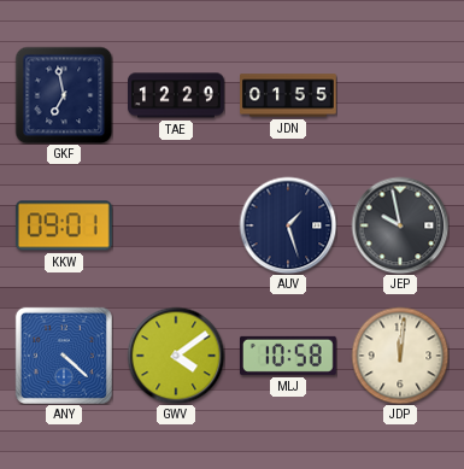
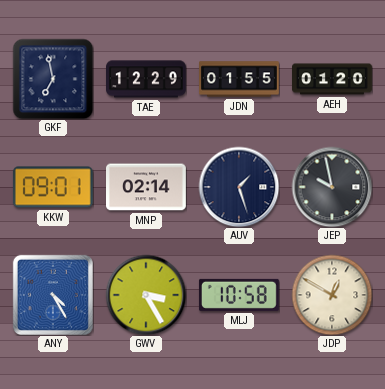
AEH: none -> 01:20 (333, 79)
MNP: none -> 02:14 (147, 187)
ANY: 4:22 -> 4:25 (53, 295)
GWV: 4:09 -> 3:25 (146, 295)
JDP: 12:01 -> 12:50 (332, 295)
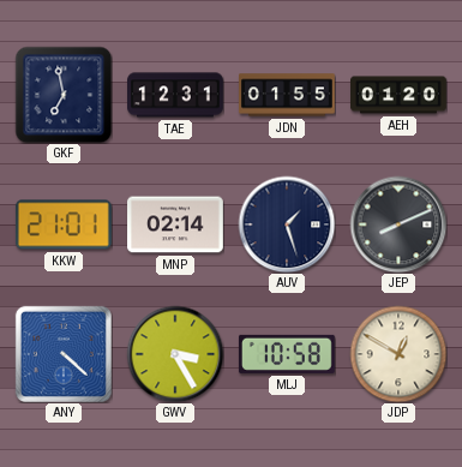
TAE: 12:29 -> 12:31 (176, 95)
KKW: 09:01 -> 21:01 (64, 224)
JEP: 9:58 -> 8:11 (398, 224)
ANY: 4:25 -> 4:22 (64, 354)
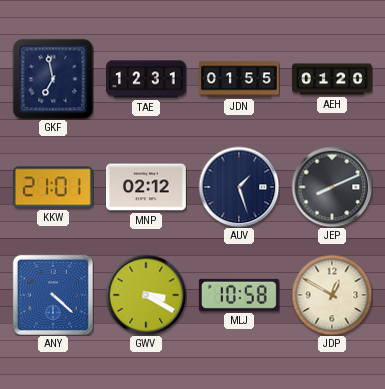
MNP: 02:14 -> 02:12 (147, 187)
GWV: 3:25 -> 3:20 (146, 295)
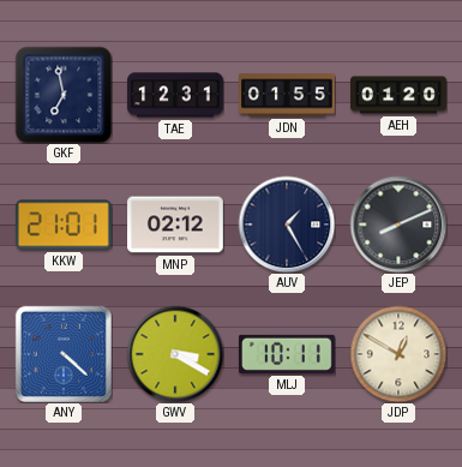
AUV: 1:27 -> 1:25 (287, 224)
MLJ: 10:58 -> 10:11 (287, 354)
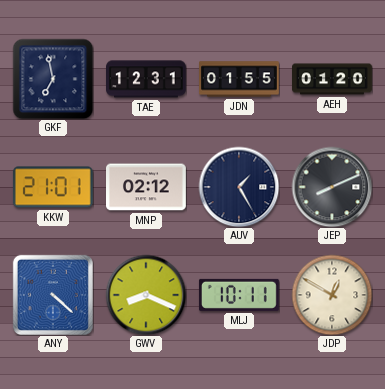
GWV: 3:20 -> 8:19 (146, 295)
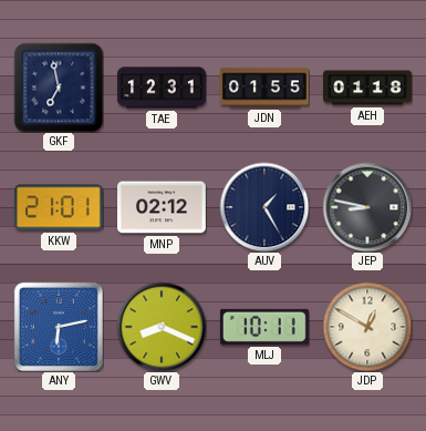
AEH: 01:20 -> 01:18 (368, 88)
JEP: 8:11 -> 8:47 (367, 207)
ANY: 4:22 -> 6:13 (59, 327)
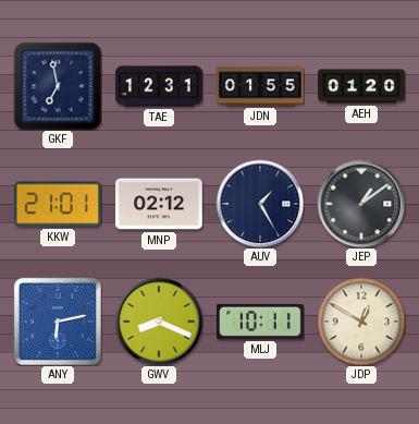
AEH: 01:18 -> 01:20 (362, 86)
JEP: 8:47 -> 1:09 (361, 204)
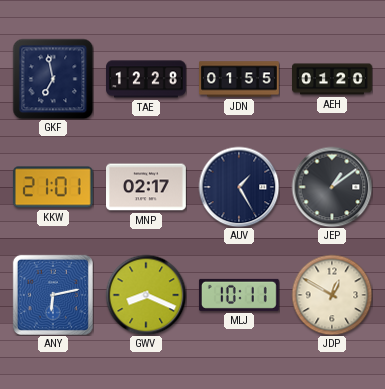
TAE: 12:31 -> 12:28 (147, 79)
MNP: 02:12 -> 02:17 (147, 187)
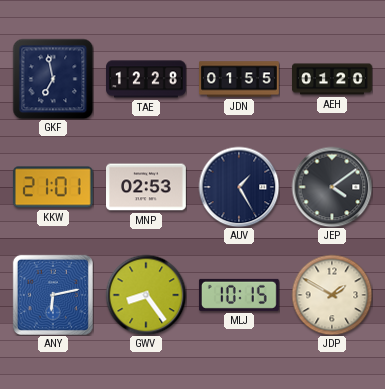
MNP: 02:17 -> 02:53 (147, 187)
JEP: 1:09 -> 4:09 (332, 187)
GWV: 8:19 -> 8:24 (146, 295)
MLJ: 10:11 -> 10:15 (239, 295)
JDP: 12:50 -> 1:50 (332, 295)
